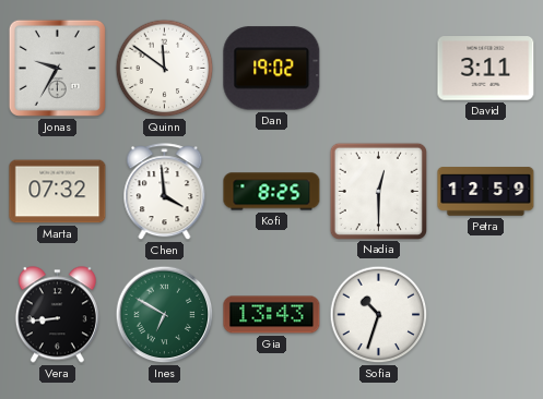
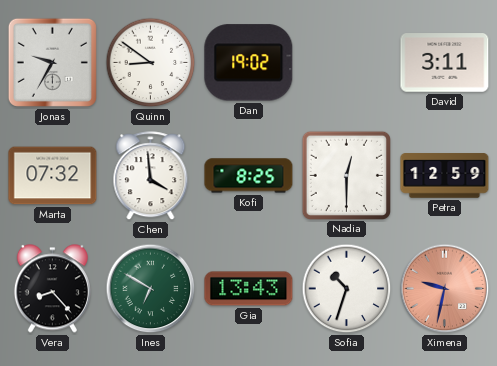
Quinn: 11:51 -> 8:51 (151, 63)
Vera: 8:44 -> 8:23 (52, 289)
Ximena: none -> 9:32 (445, 289)
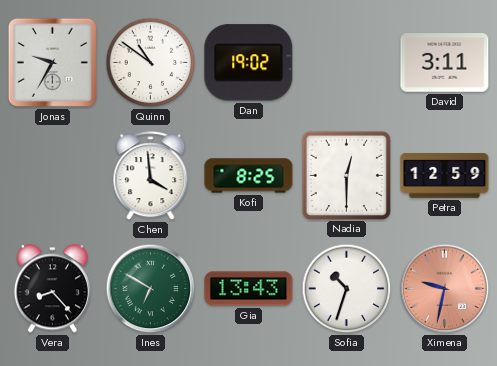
Quinn: 8:51 -> 10:51 (151, 63)
Marta: 07:32 -> none (53, 176)
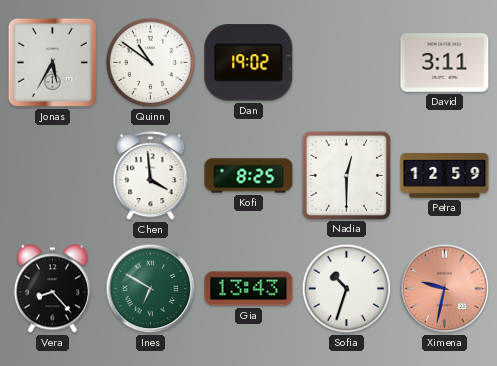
Jonas: 9:35 -> 5:35 (52, 62)
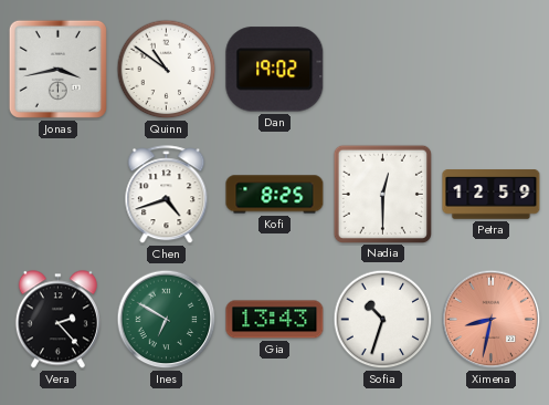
Jonas: 5:35 -> 3:43 (57, 69)
David: 3:11 -> none (445, 63)
Chen: 3:59 -> 4:42 (167, 195)
Vera: 8:23 -> 2:23 (57, 320)
Ximena: 9:32 -> 8:32 (492, 320)
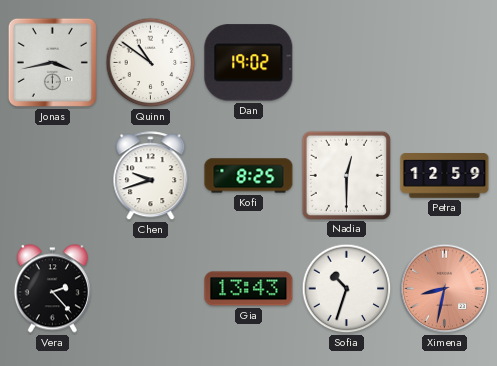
Chen: 4:42 -> 9:42 (151, 176)
Ines: 6:50 -> none (167, 320)
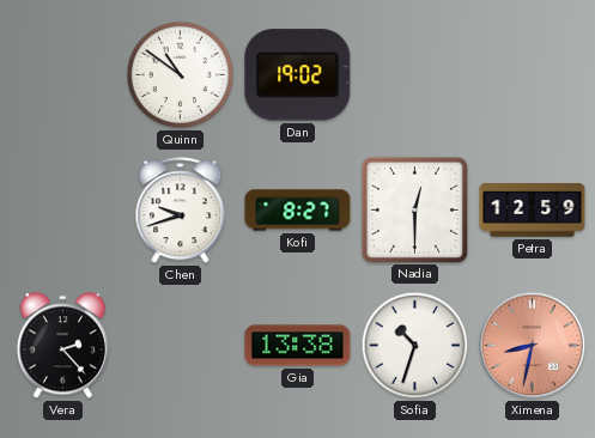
Jonas: 3:43 -> none (52, 62)
Kofi: 8:25 -> 8:27 (298, 211)
Gia: 13:43 -> 13:38 (298, 346)
